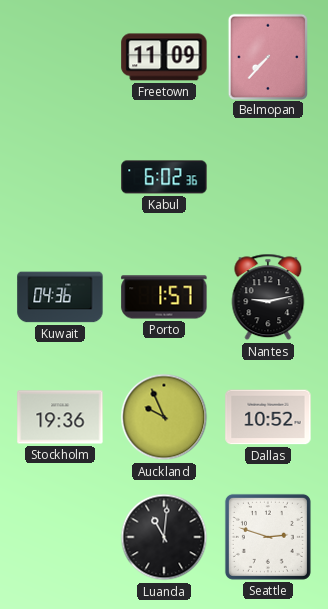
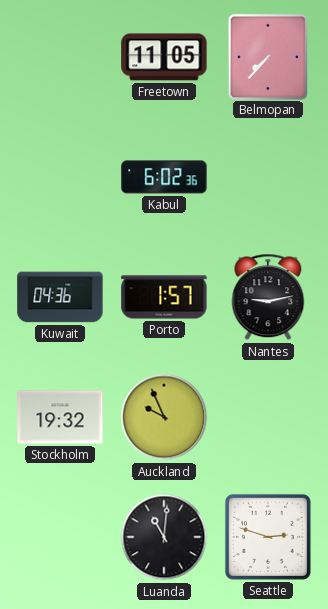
Freetown: 11:09 -> 11:05 (164, 57)
Stockholm: 19:36 -> 19:32 (60, 417)
Dallas: 10:52 -> none (268, 417)
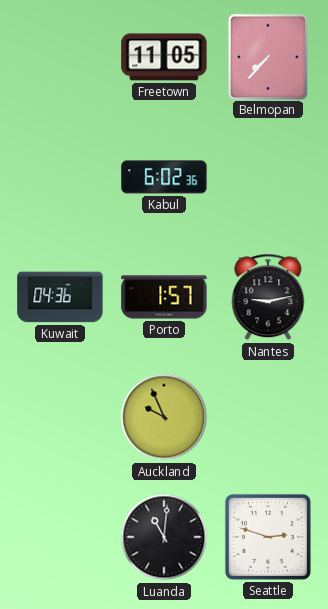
Stockholm: 19:32 -> none (60, 417)
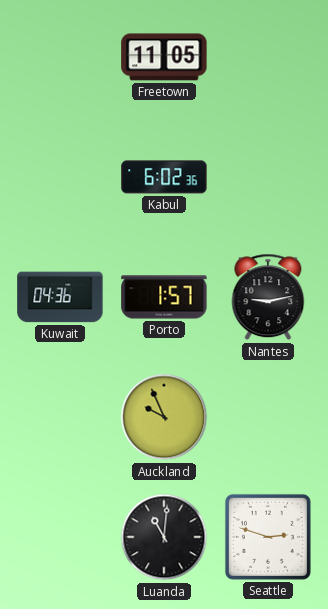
Belmopan: 7:37 -> none (267, 56)
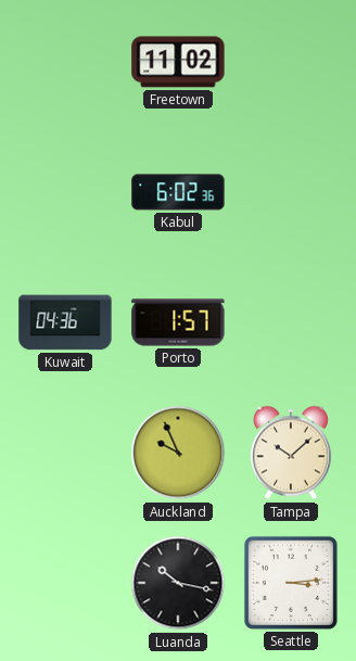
Freetown: 11:05 -> 11:02 (178, 62)
Nantes: 9:13 -> none (268, 297)
Tampa: none -> 10:08 (291, 453)
Luanda: 11:01 -> 10:17 (178, 583)
Seattle: 2:48 -> 3:14 (291, 583)
